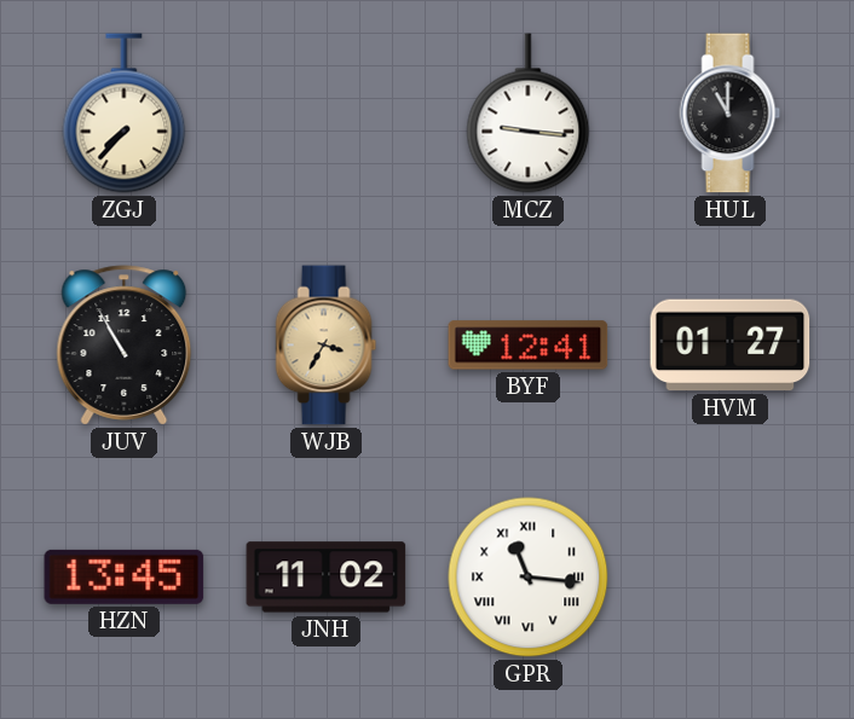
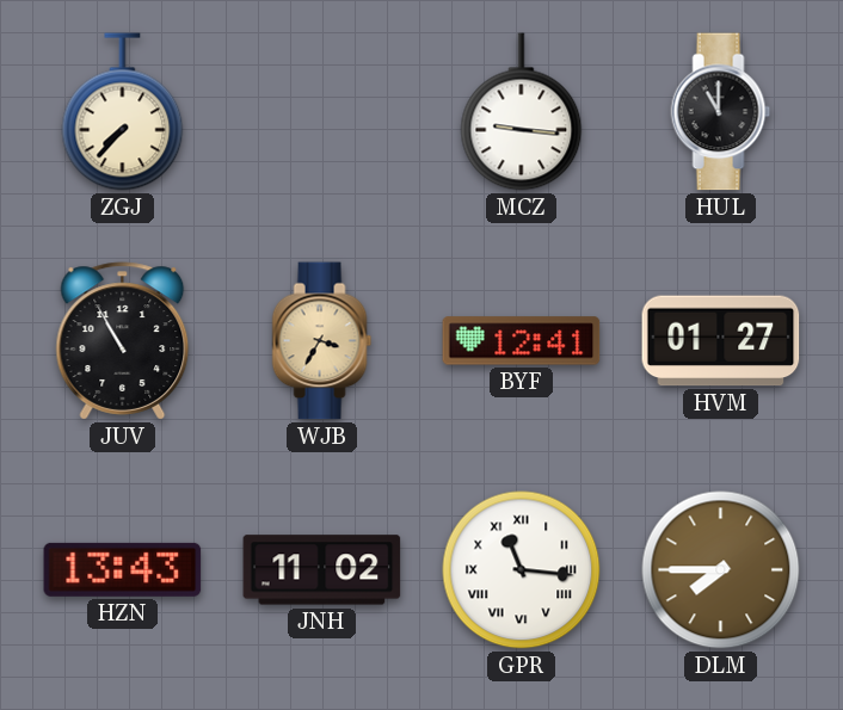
HZN: 13:45 -> 13:43 (123, 569)
DLM: none -> 7:45 (721, 570)
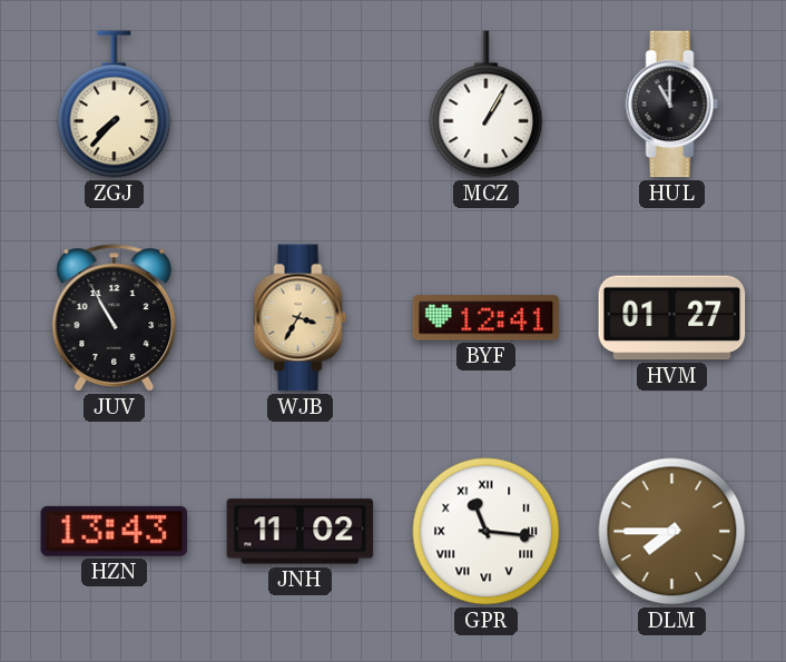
MCZ: 9:16 -> 1:05 (487, 105)
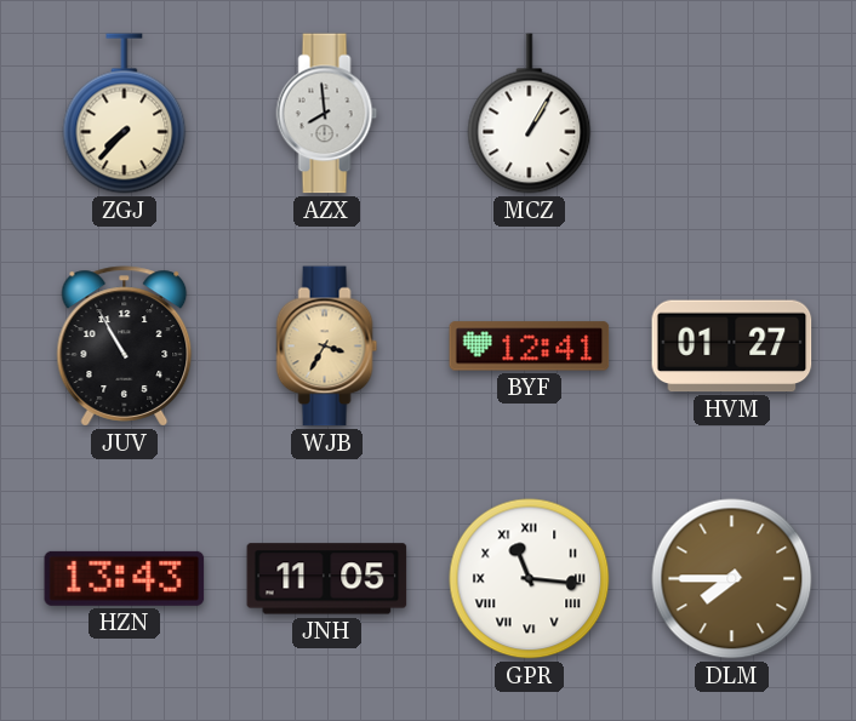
AZX: none -> 7:59 (327, 114)
HUL: 11:00 -> none (672, 105)
JNH: 11:02 -> 11:05 (327, 579)
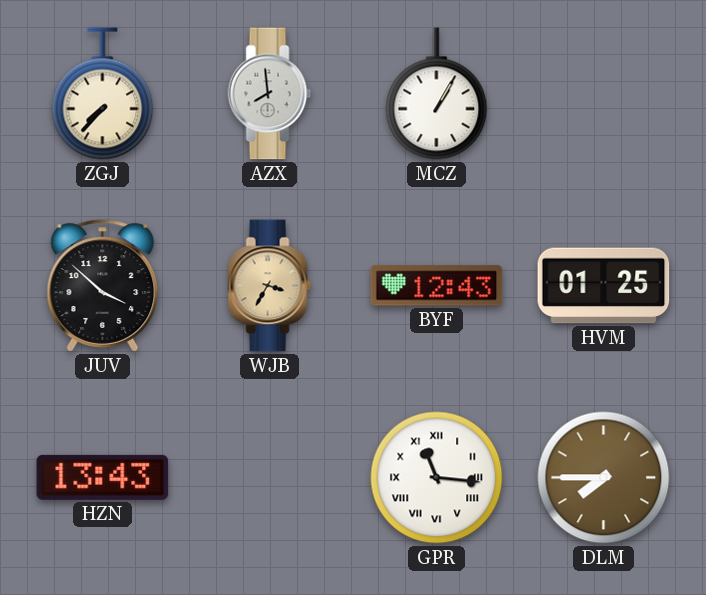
JUV: 10:55 -> 3:52 (103, 286)
BYF: 12:41 -> 12:43 (437, 286)
HVM: 01:27 -> 01:25 (604, 286)
JNH: 11:05 -> none (327, 579)
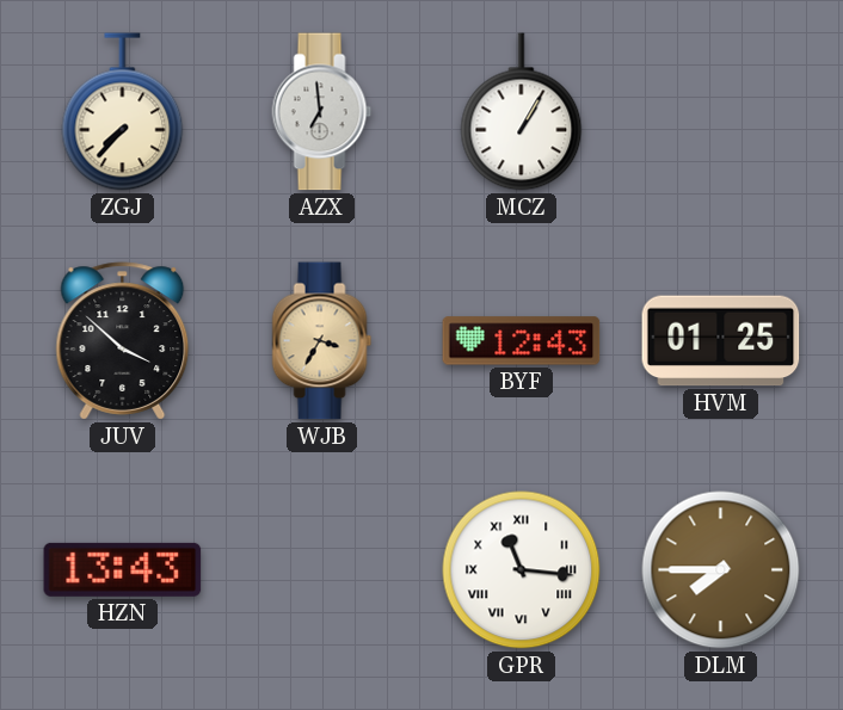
AZX: 7:59 -> 6:59 (322, 112)
